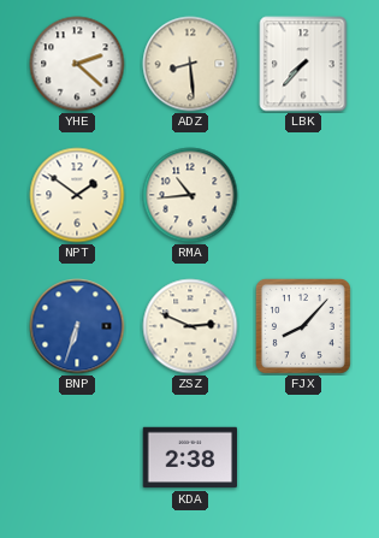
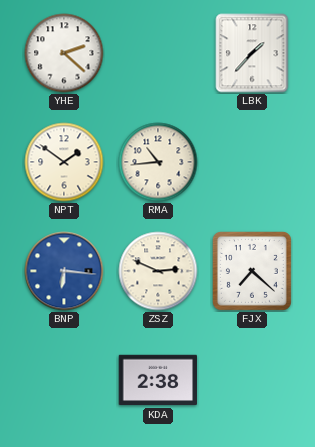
ADZ: 8:29 -> none (190, 64)
LBK: 7:37 -> 1:37 (252, 53)
BNP: 6:33 -> 6:16 (64, 271)
FJX: 8:07 -> 7:22 (252, 271)
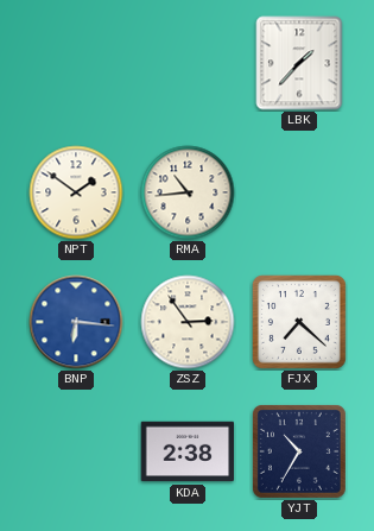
YHE: 2:22 -> none (64, 53)
ZSZ: 2:49 -> 2:54 (188, 322)
YJT: none -> 10:35 (299, 451)
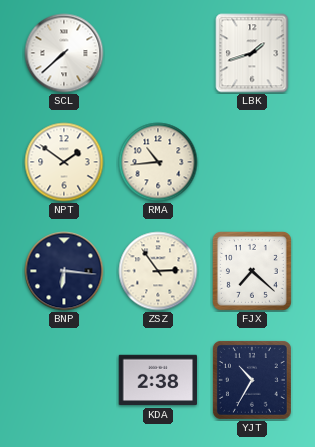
SCL: none -> 7:38 (64, 53)
LBK: 1:37 -> 1:42 (252, 53)
BNP dial: blue -> navy (64, 271)
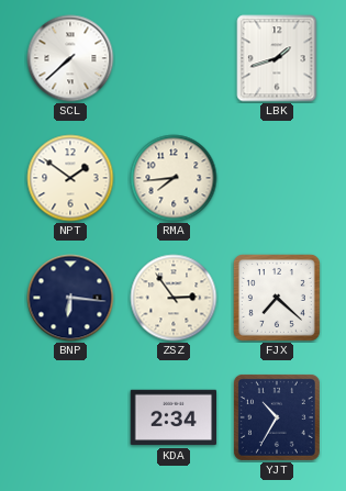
RMA: 10:44 -> 7:44 (174, 178)
KDA: 2:38 -> 2:34 (174, 417)
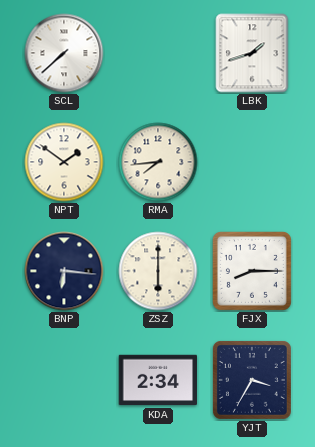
ZSZ: 2:54 -> 6:00 (158, 271)
FJX: 7:22 -> 8:15 (252, 271)
YJT: 10:35 -> 3:35 (252, 380)
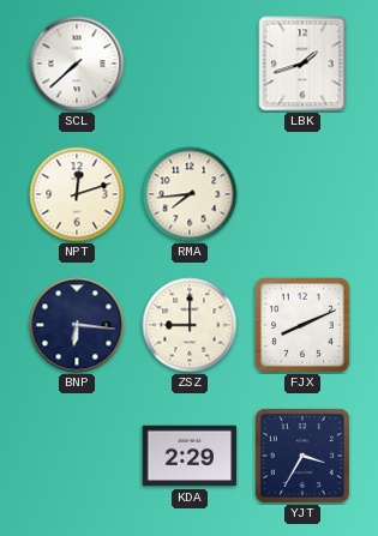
NPT: 1:51 -> 12:12 (77, 194)
ZSZ: 6:00 -> 9:00 (190, 325)
FJX: 8:15 -> 8:11 (302, 325)
KDA: 2:34 -> 2:29 (190, 456)
